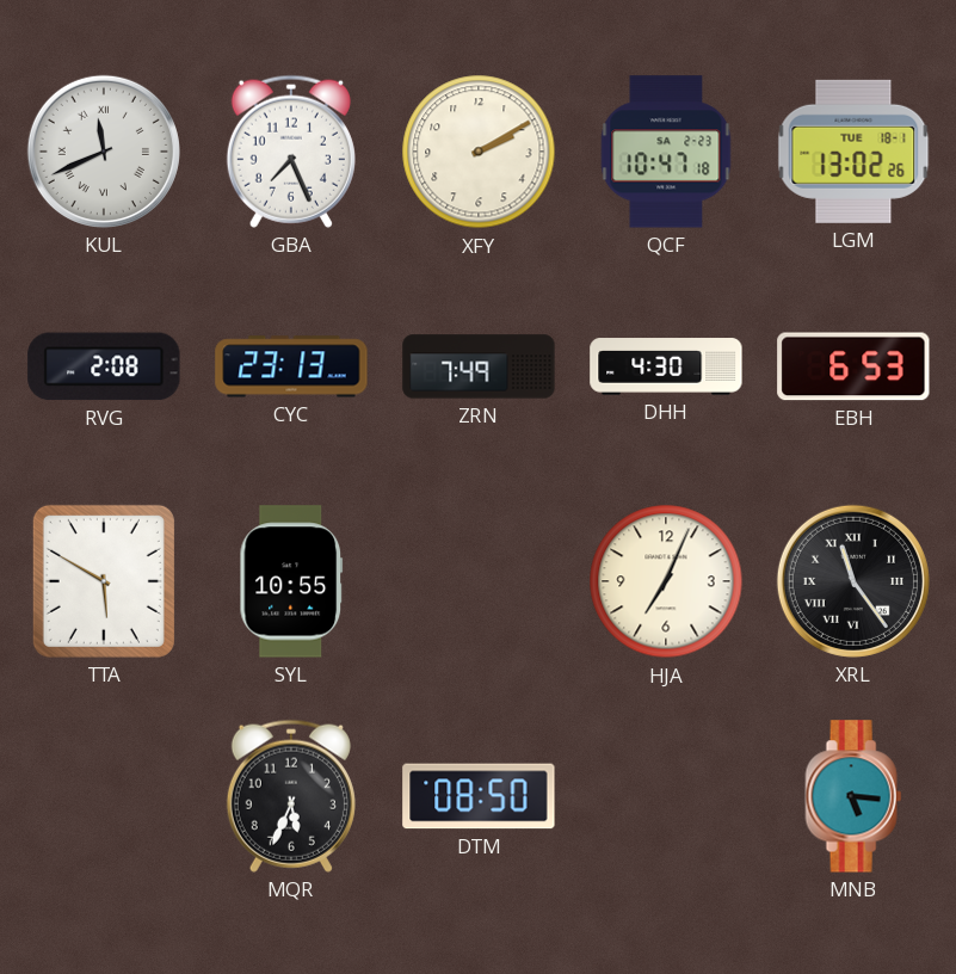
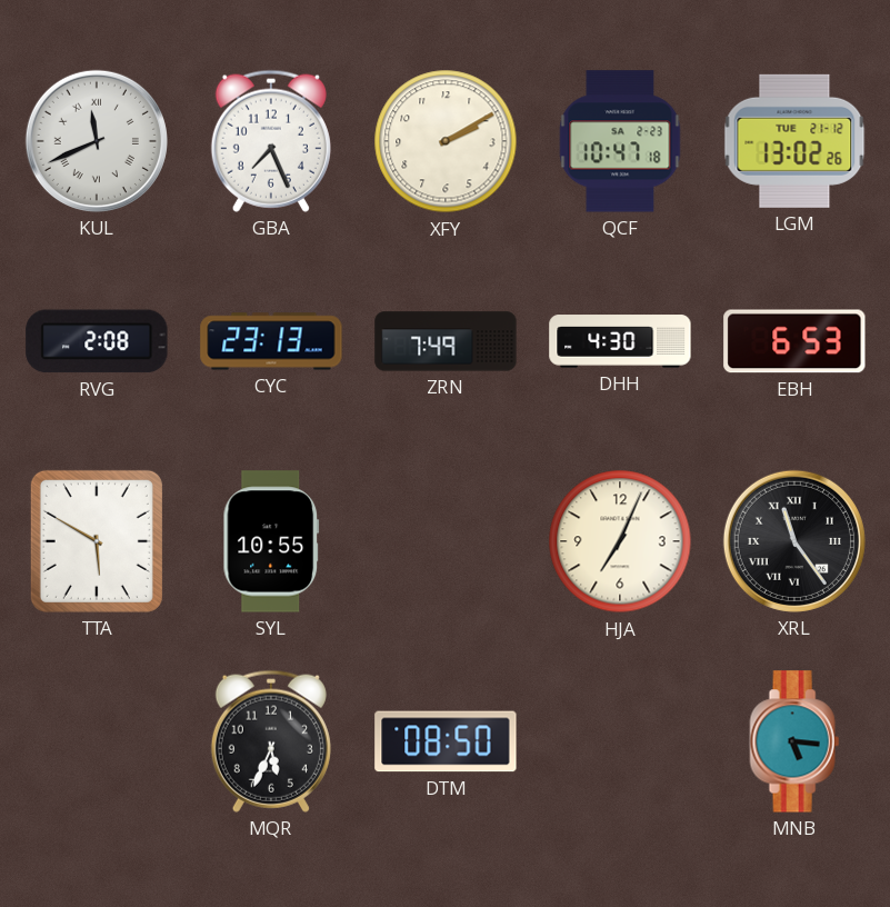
LGM date: TUE 18-1 -> TUE 21-12 (794, 141)
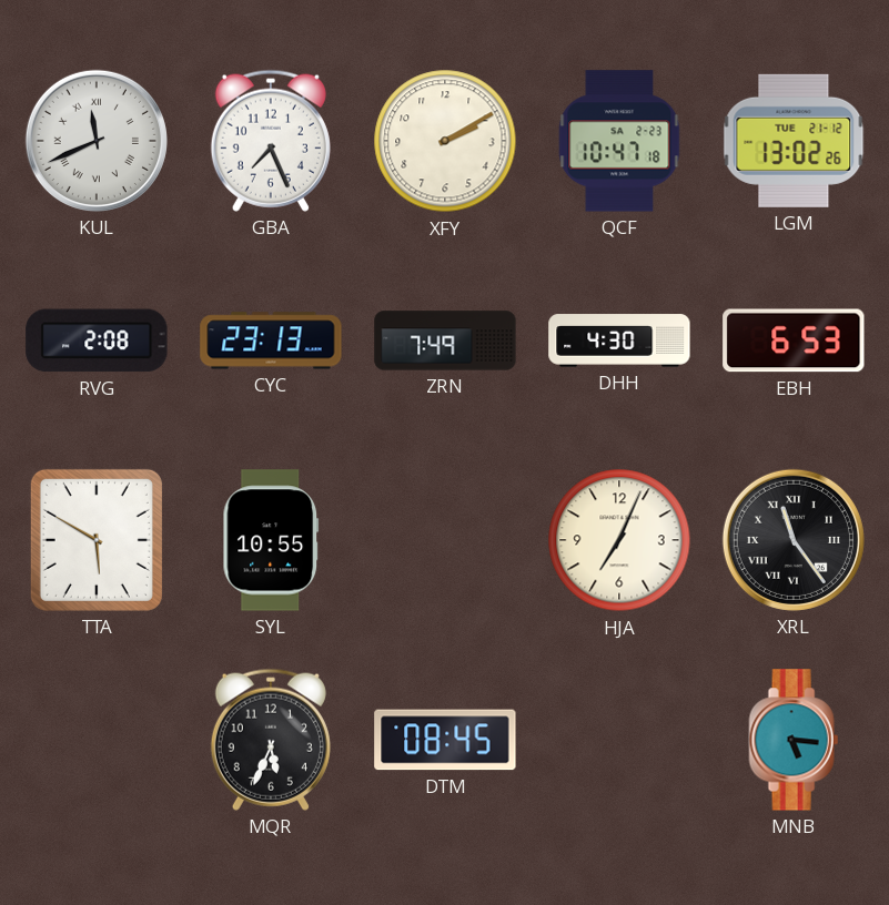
DTM: 08:50 -> 08:45 (445, 740)
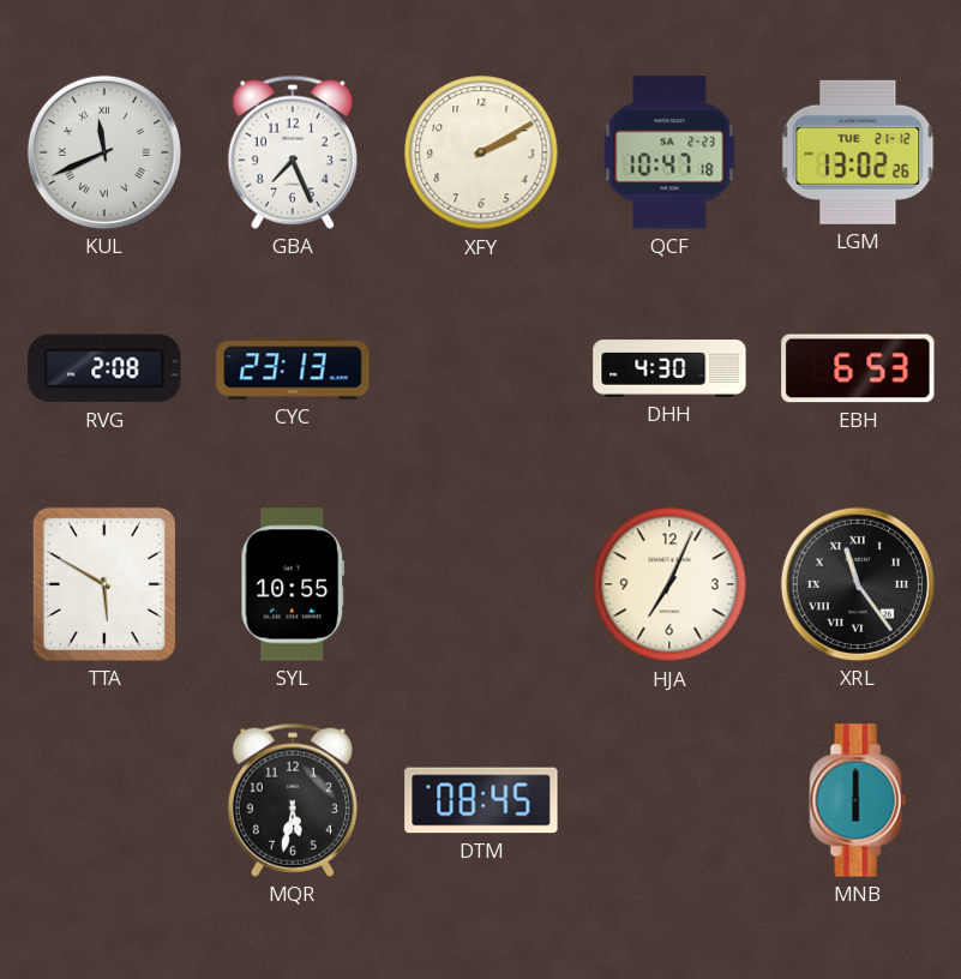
ZRN: 7:49 -> none (445, 340)
MQR: 5:34 -> 5:32 (293, 800)
MNB: 5:16 -> 6:00 (858, 800)
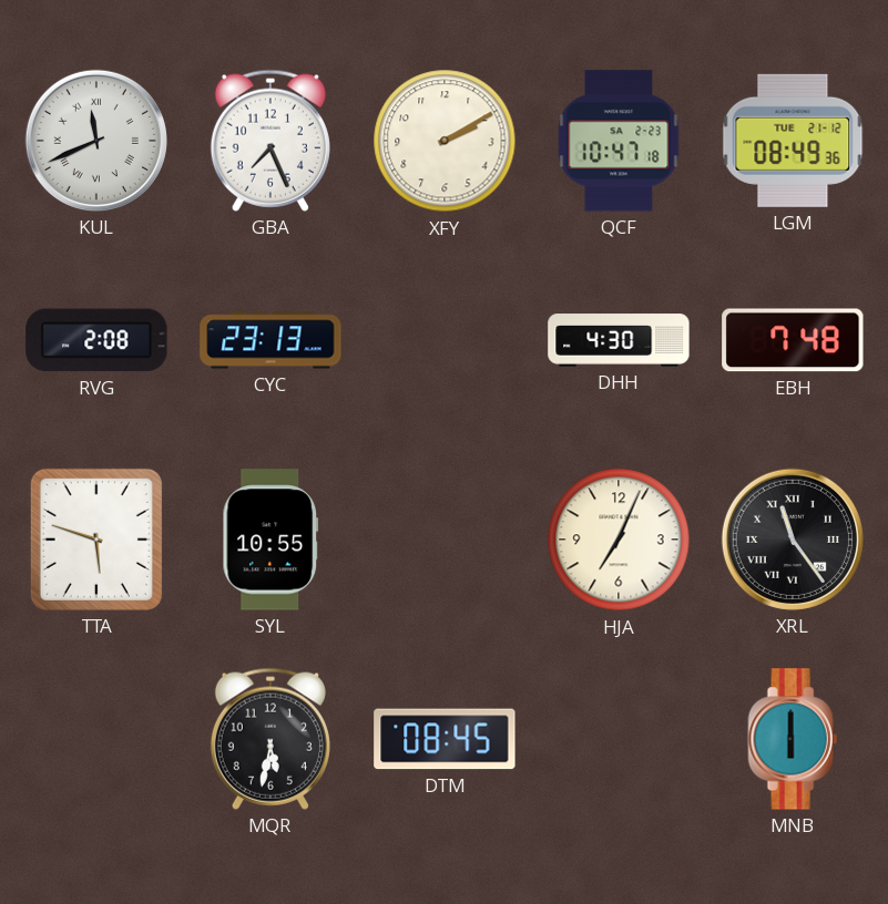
LGM: 13:02 -> 08:49 (793, 141)
EBH: 6:53 -> 7:48 (793, 340)
TTA: 5:50 -> 5:48 (96, 540)
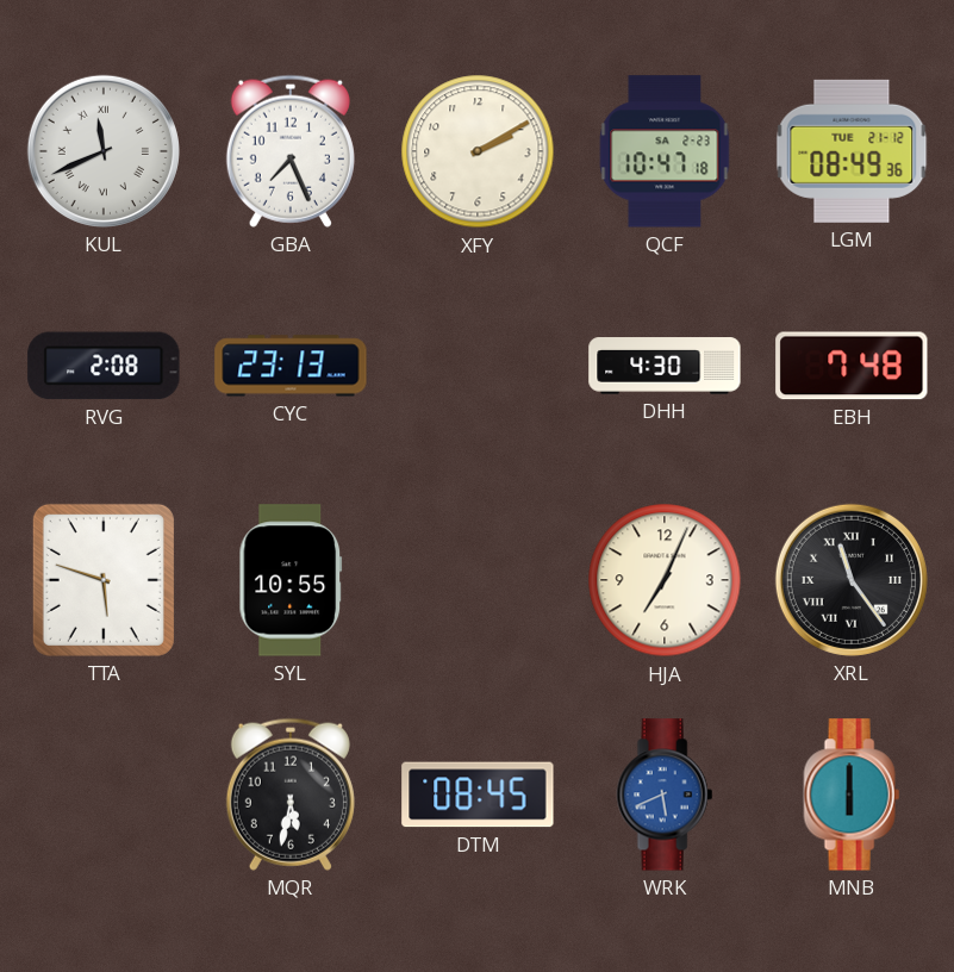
WRK: none -> 5:41 (665, 795)
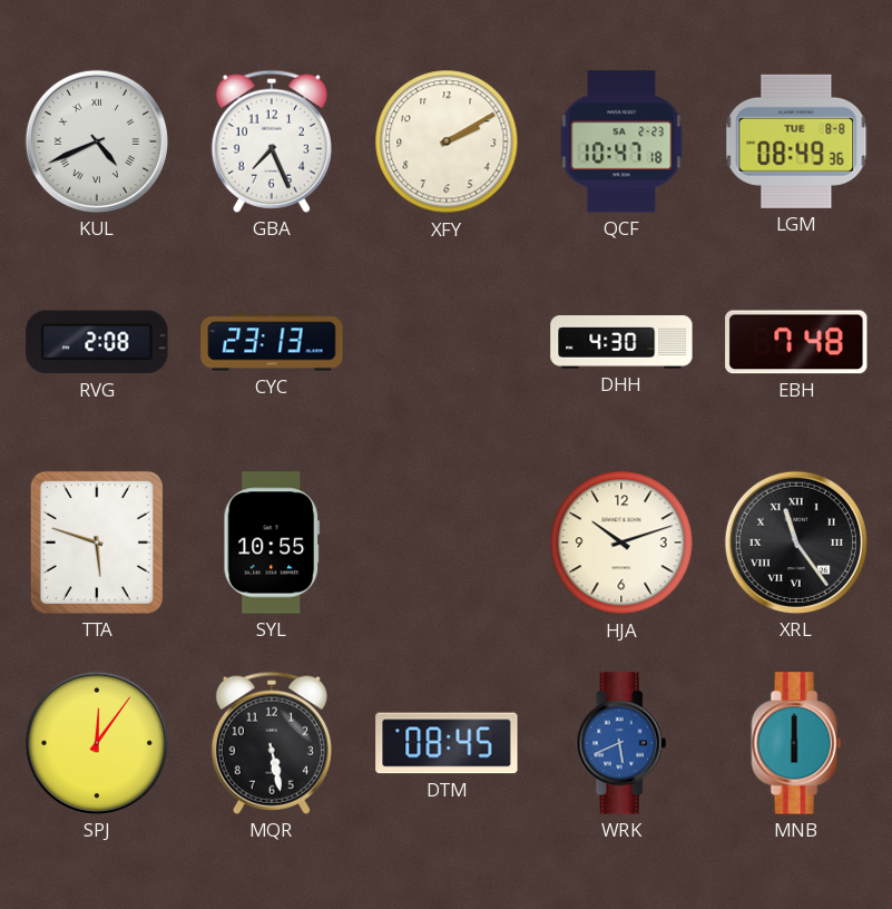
KUL: 11:41 -> 4:41 (97, 141)
LGM date: TUE 21-12 -> TUE 8-8 (796, 141)
HJA: 7:04 -> 10:12 (621, 543)
SPJ: none -> 12:06 (97, 743)
MQR: 5:32 -> 5:28 (272, 743)
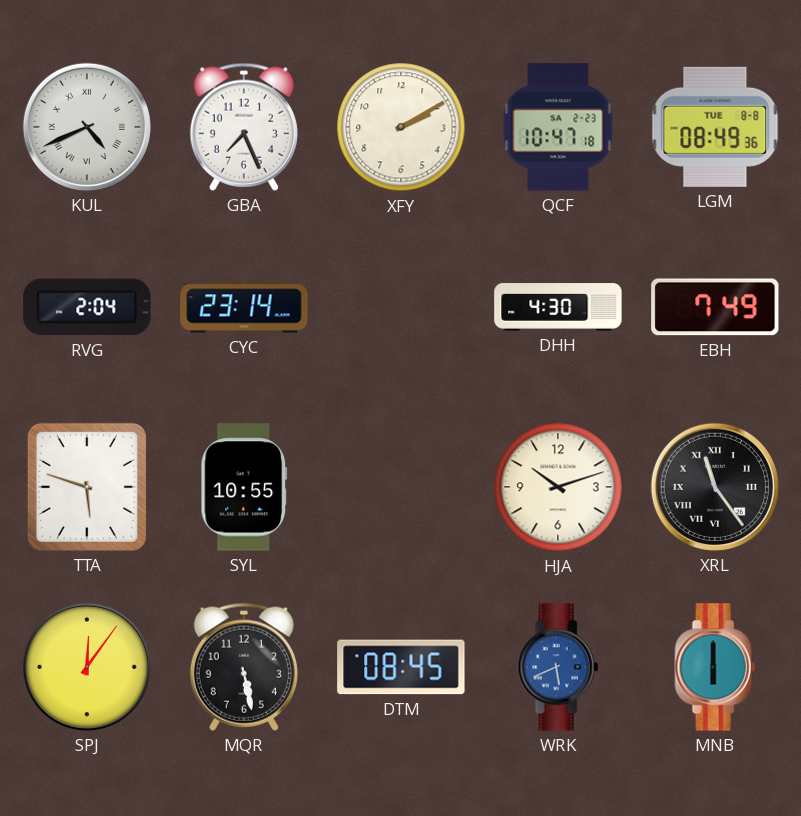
RVG: 2:08 -> 2:04 (87, 307)
CYC: 23:13 -> 23:14 (244, 307)
EBH: 7:48 -> 7:49 (715, 307)
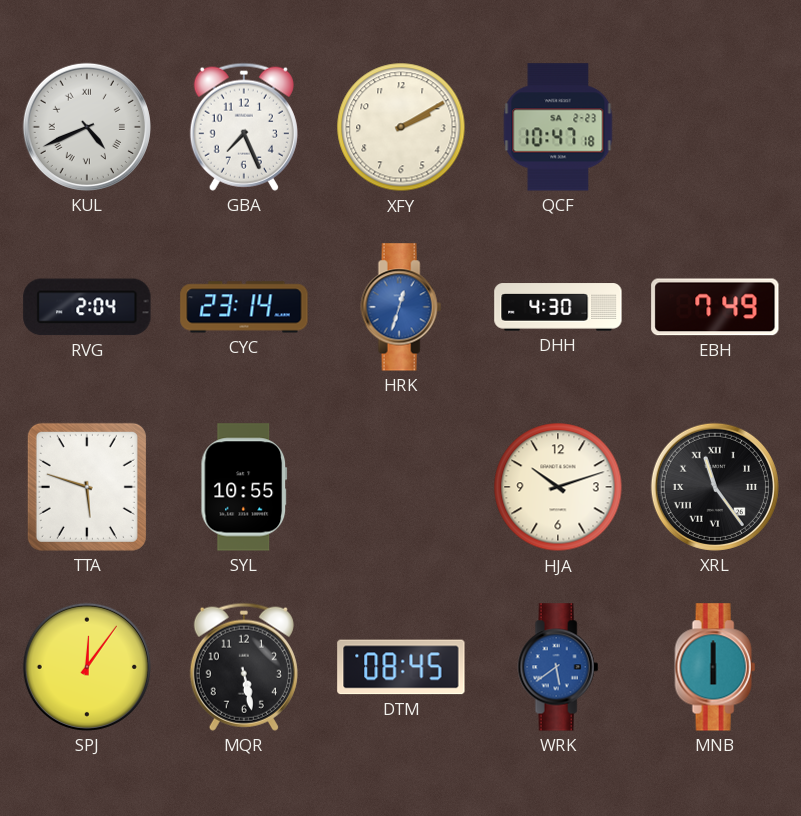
LGM: 08:49 -> none (715, 127)
HRK: none -> 12:33 (401, 307)
WRK: 5:41 -> 5:39 (558, 667)
